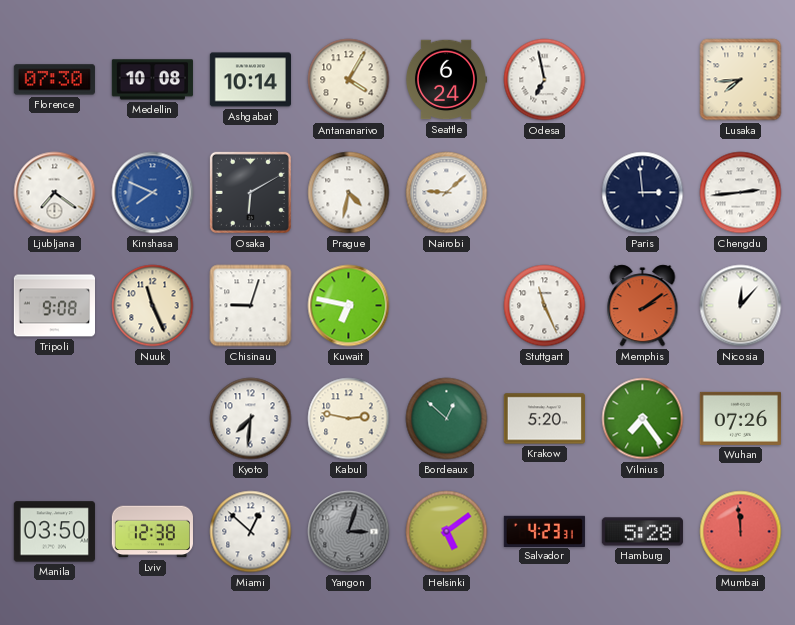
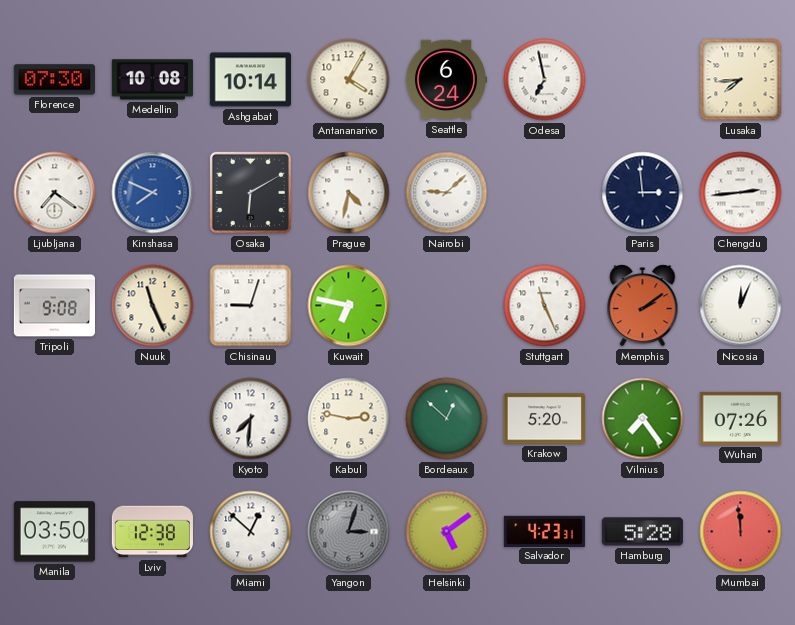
Nicosia: 12:07 -> 12:04 (741, 306)
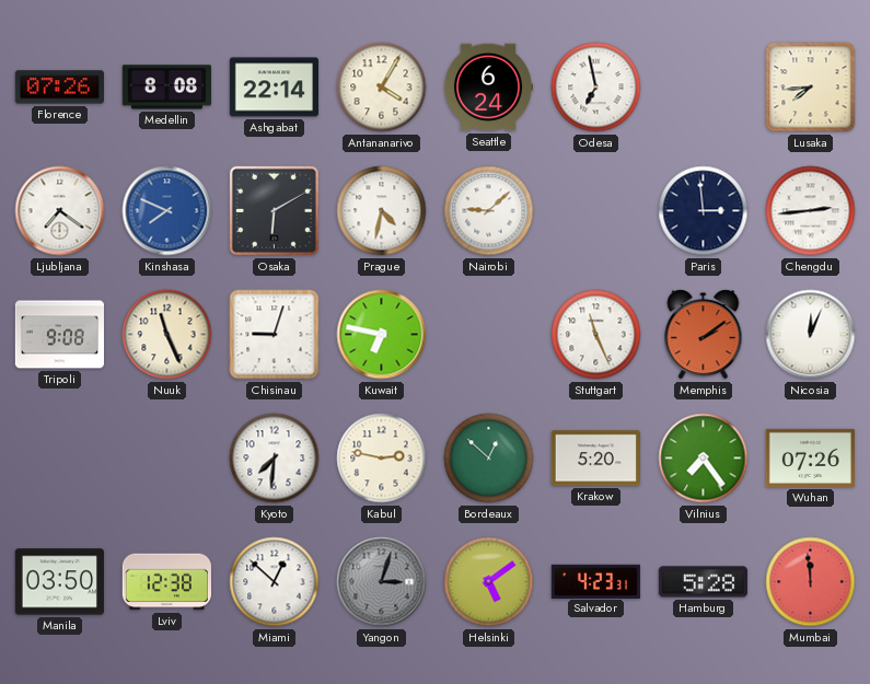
Florence: 07:30 -> 07:26 (59, 88)
Medellin: 10:08 -> 8:08 (166, 88)
Ashgabat: 10:14 -> 22:14 (274, 88)
